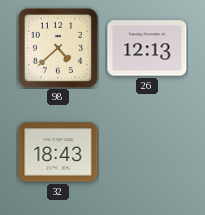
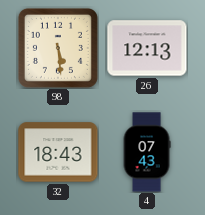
98: 4:38 -> 5:29 (58, 48)
4: none -> 07:43 (147, 152)
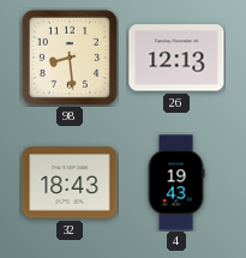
98: 5:29 -> 8:29 (70, 58)
4: 07:43 -> 19:43 (176, 182)
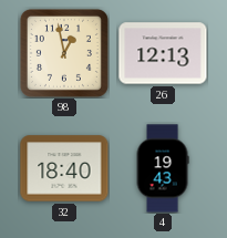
98: 8:29 -> 12:58 (64, 53)
32: 18:43 -> 18:40 (64, 168)
